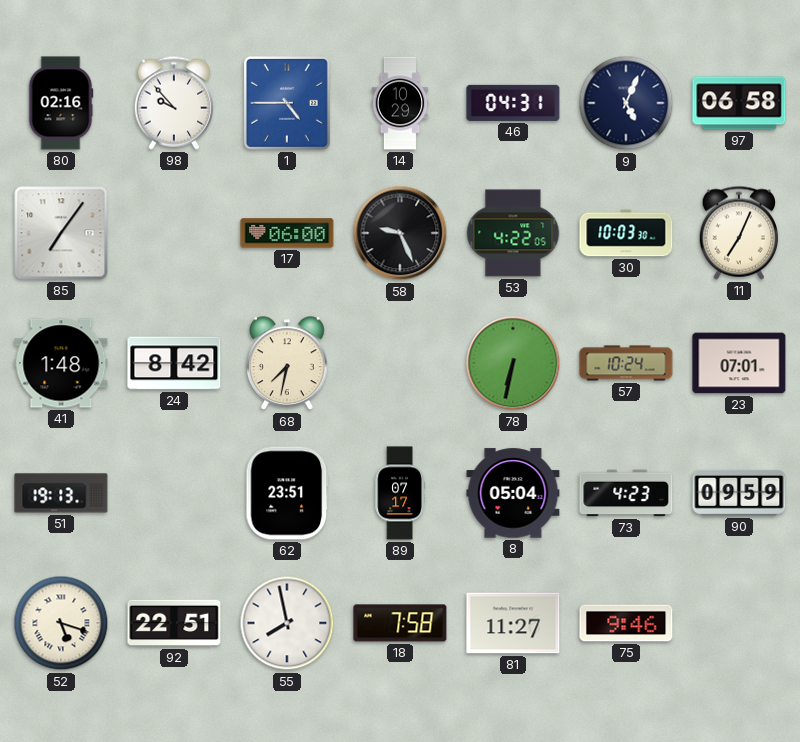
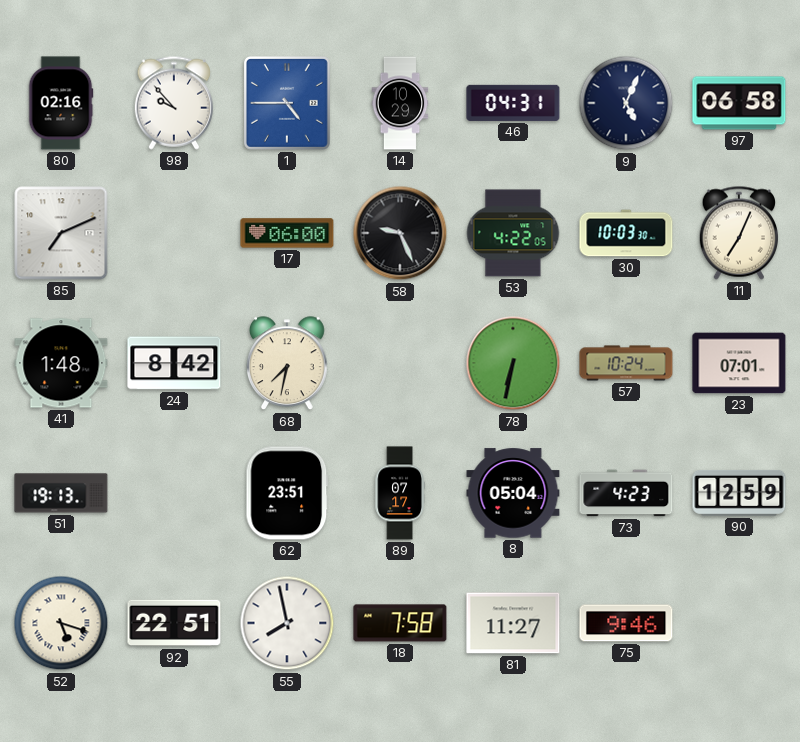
85: 7:06 -> 7:11 (61, 233)
90: 09:59 -> 12:59 (739, 493)
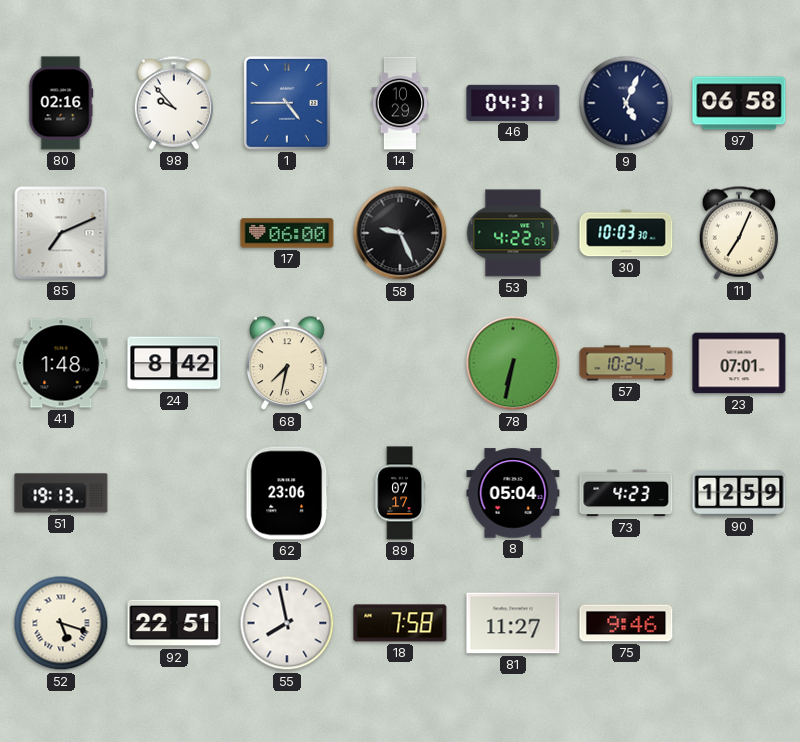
62: 23:51 -> 23:06 (287, 493)
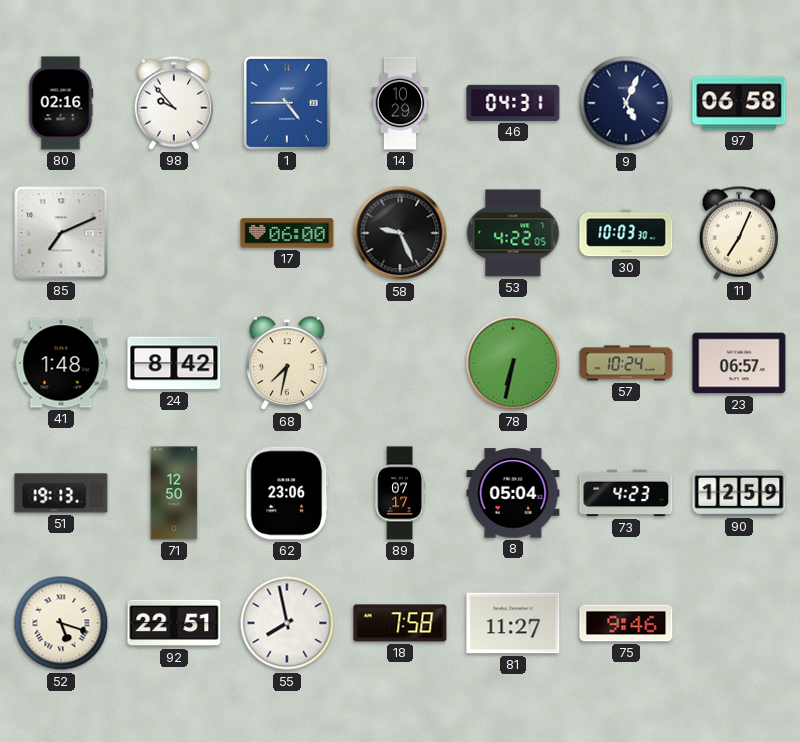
23: 07:01 -> 06:57 (739, 363)
71: none -> 12:50 (174, 493)
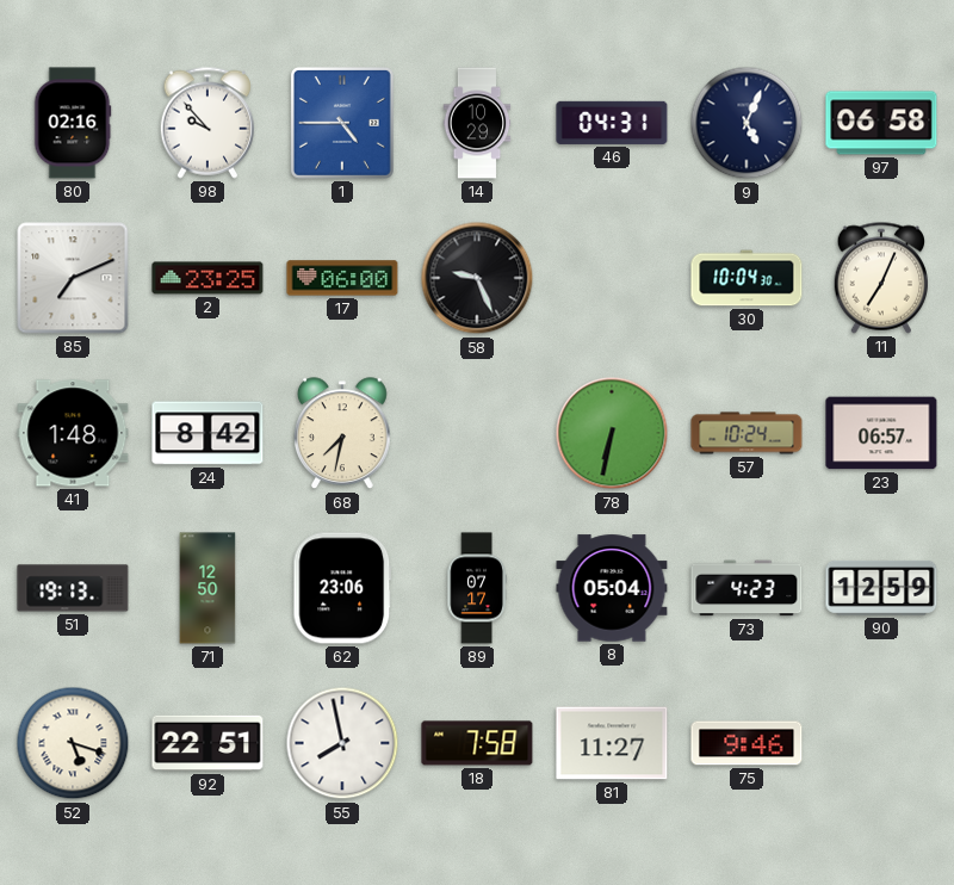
2: none -> 23:25 (207, 278)
53: 4:22 -> none (513, 233)
30: 10:03 -> 10:04 (747, 278)
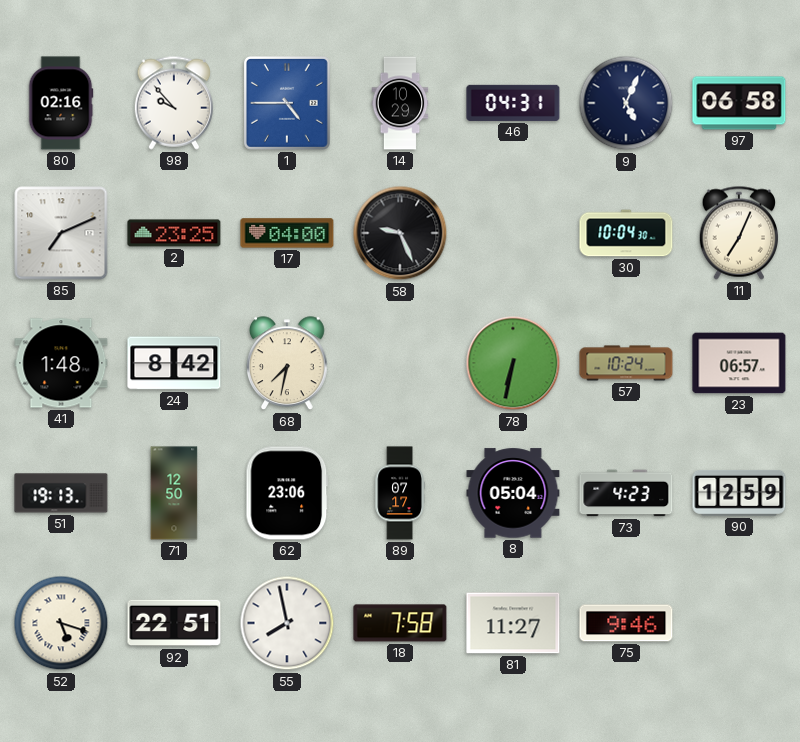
17: 06:00 -> 04:00 (287, 233)
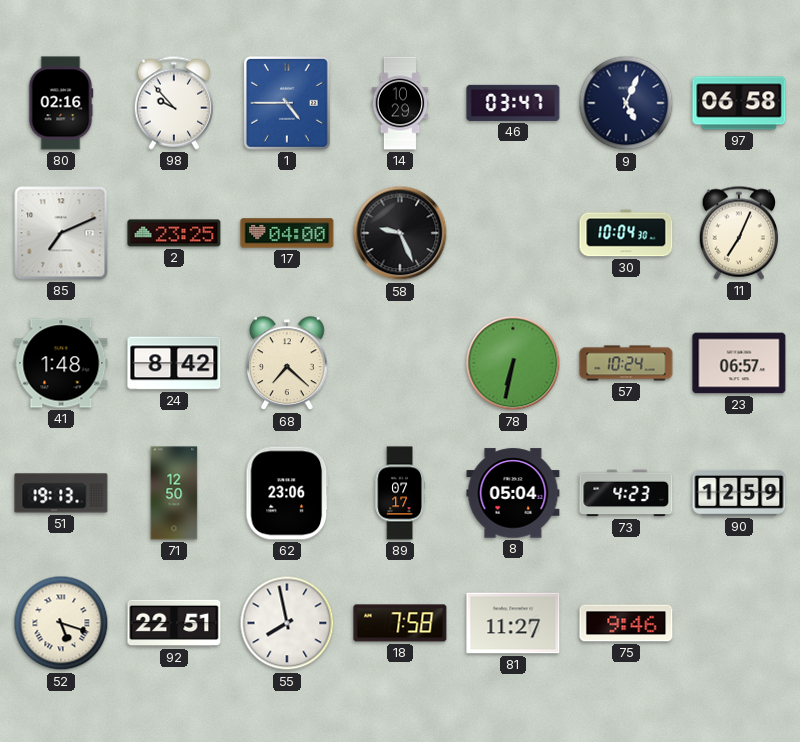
46: 04:31 -> 03:47 (513, 103)
68: 7:32 -> 7:22 (287, 364)
